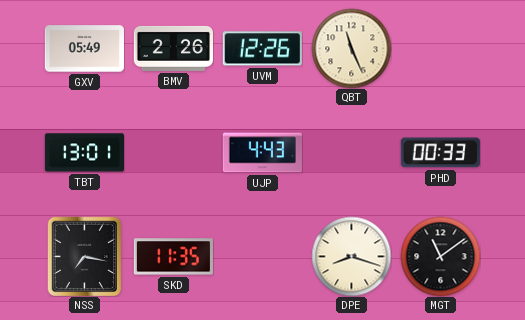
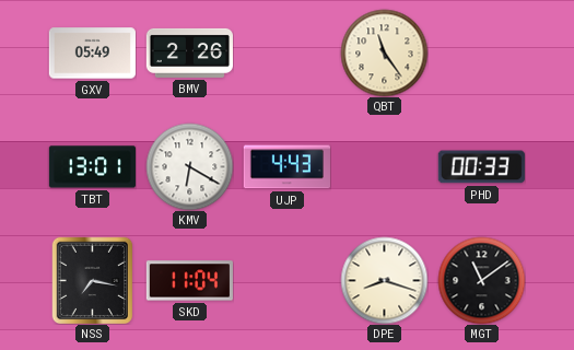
UVM: 12:26 -> none (262, 49)
QBT: 11:26 -> 11:24 (384, 52)
KMV: none -> 6:20 (189, 166)
SKD: 11:35 -> 11:04 (189, 281)
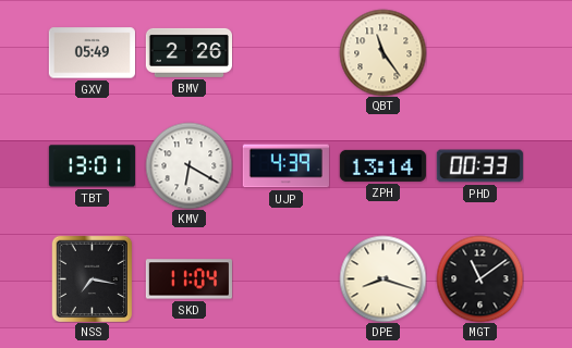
UJP: 4:43 -> 4:39 (285, 166)
ZPH: none -> 13:14 (382, 165)
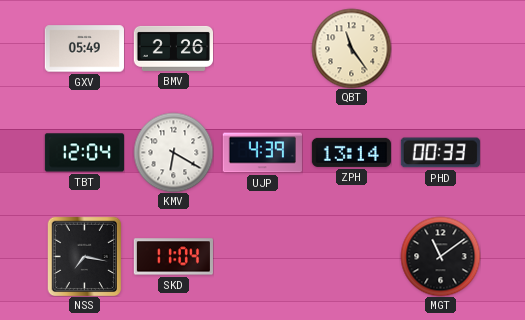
TBT: 13:01 -> 12:04 (84, 153)
DPE: 8:18 -> none (382, 278)
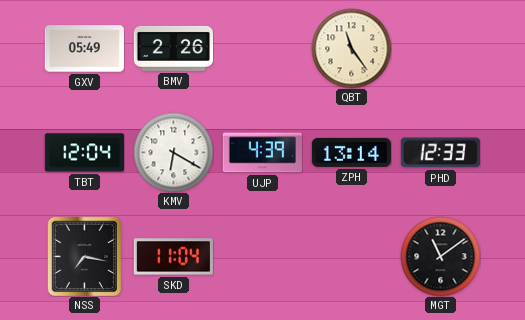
PHD: 00:33 -> 12:33 (440, 153)
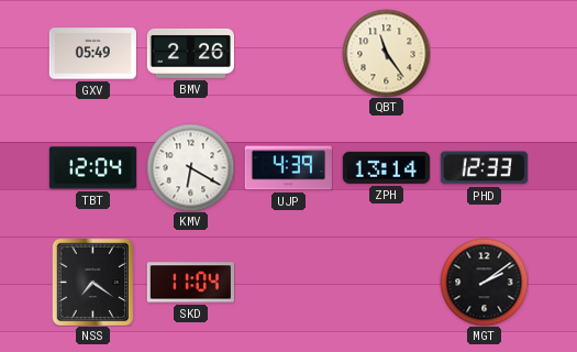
NSS: 7:17 -> 7:21 (93, 282)
MGT: 11:09 -> 2:09 (484, 282)
